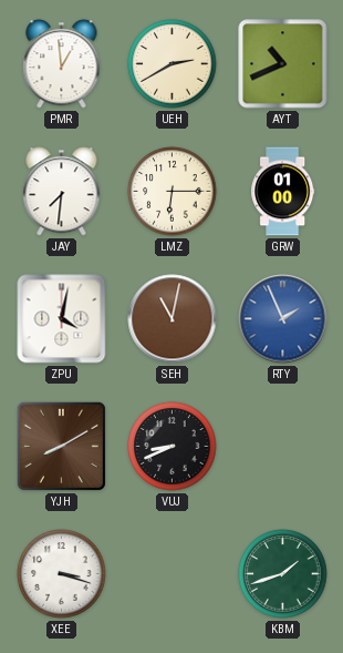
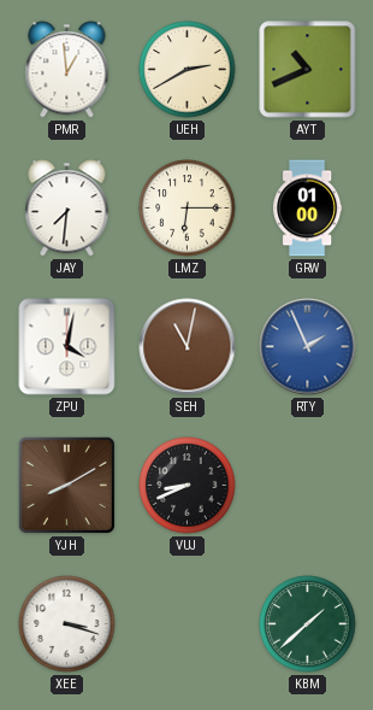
KBM: 1:42 -> 1:38 (308, 624)
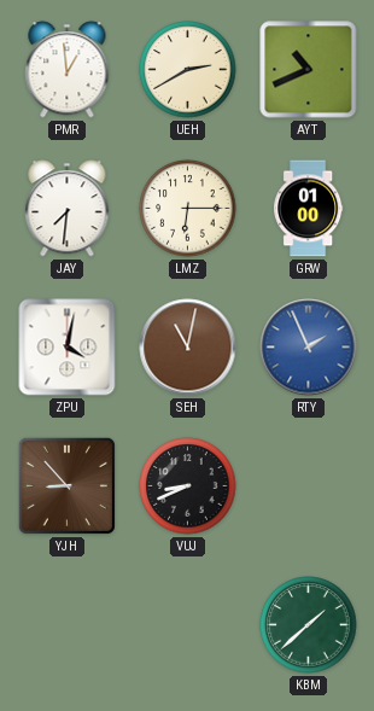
YJH: 8:10 -> 8:53 (66, 485)
XEE: 3:18 -> none (67, 624)
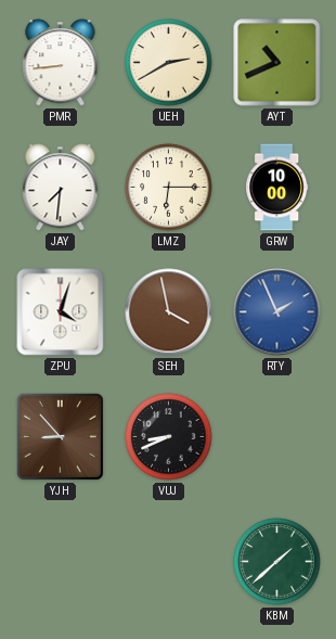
PMR: 12:59 -> 8:44 (61, 63)
GRW: 01:00 -> 10:00 (277, 188)
ZPU: 4:02 -> 4:03 (61, 312)
SEH: 11:02 -> 3:58 (169, 312)
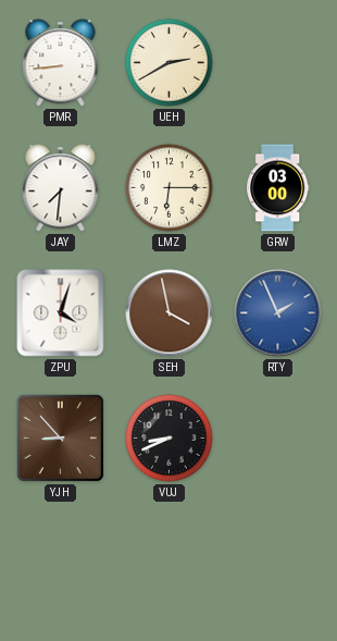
AYT: 10:41 -> none (277, 63)
GRW: 10:00 -> 03:00 (278, 188)
KBM: 1:38 -> none (277, 562)
